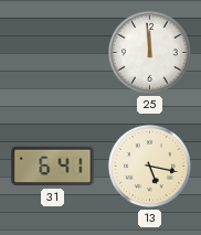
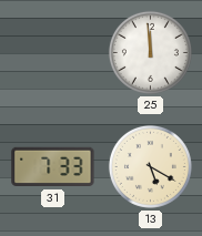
31: 6:41 -> 7:33 (53, 167)
13: 5:17 -> 5:20 (150, 166)
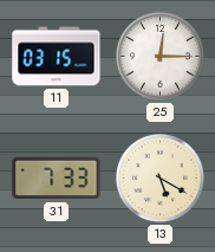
11: none -> 03:15 (57, 57)
25: 11:59 -> 12:15 (159, 56)
